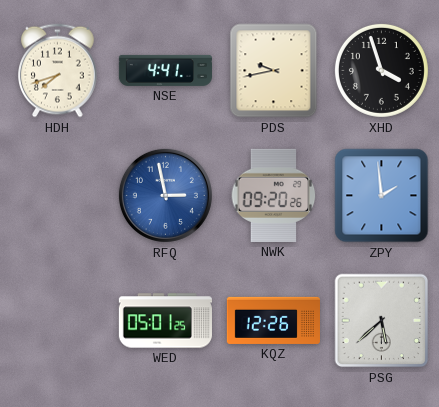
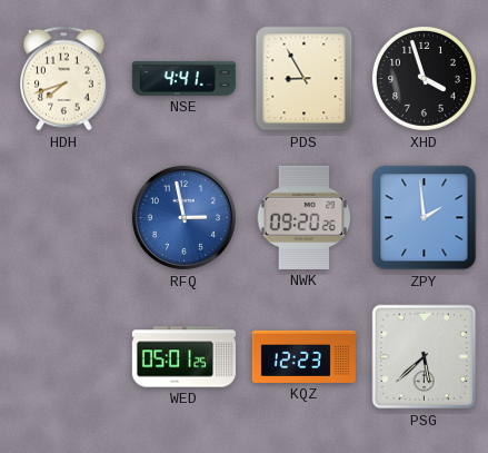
PDS: 9:43 -> 8:55 (305, 79)
KQZ: 12:26 -> 12:23 (303, 356)
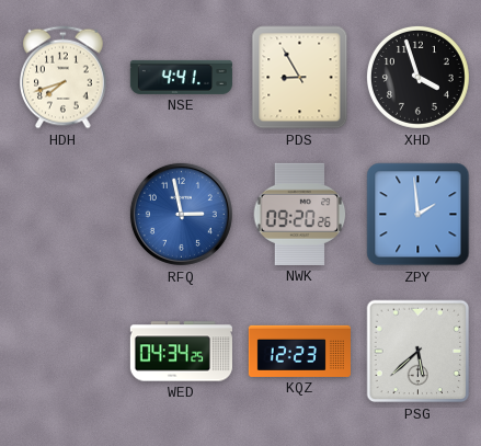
WED: 05:01 -> 04:34 (181, 352)
